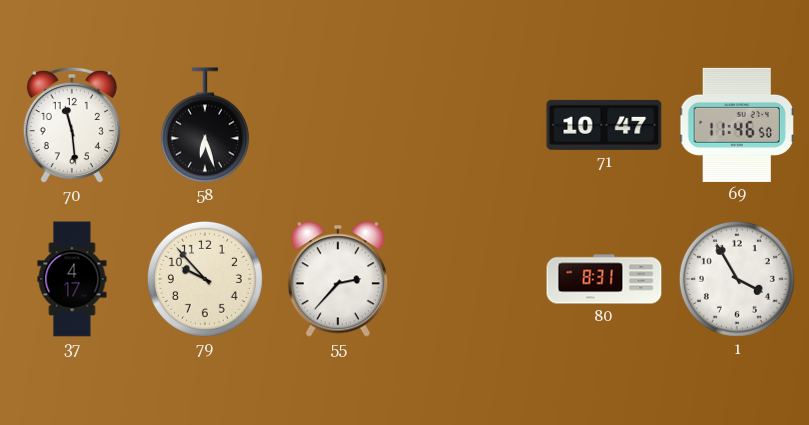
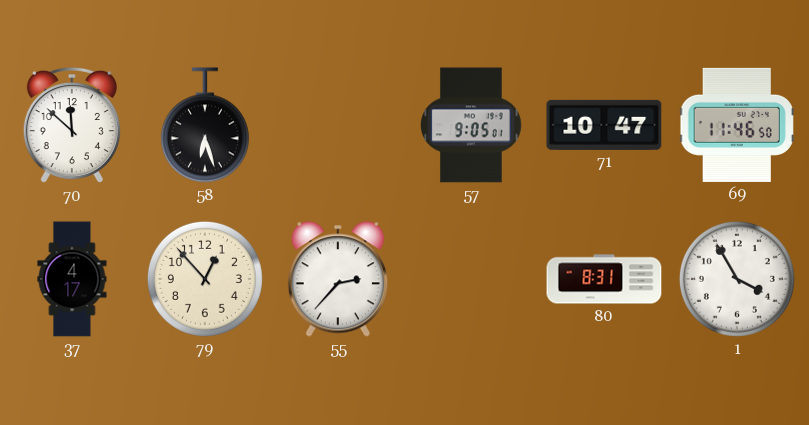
70: 11:29 -> 11:52 (72, 125)
57: none -> 9:05 (472, 125)
79: 9:53 -> 12:53 (205, 279)
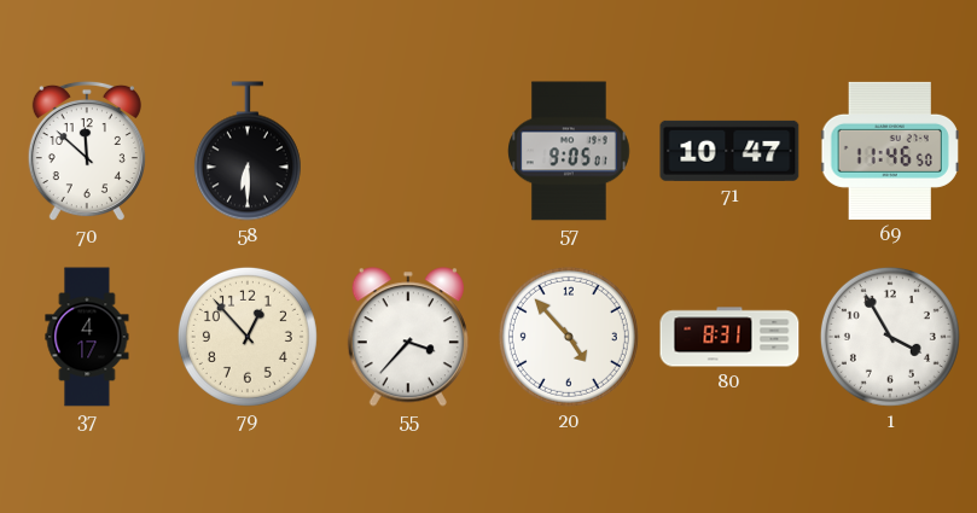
58: 6:27 -> 6:30 (248, 151)
55: 2:37 -> 3:37 (408, 337)
20: none -> 4:53 (569, 337)
